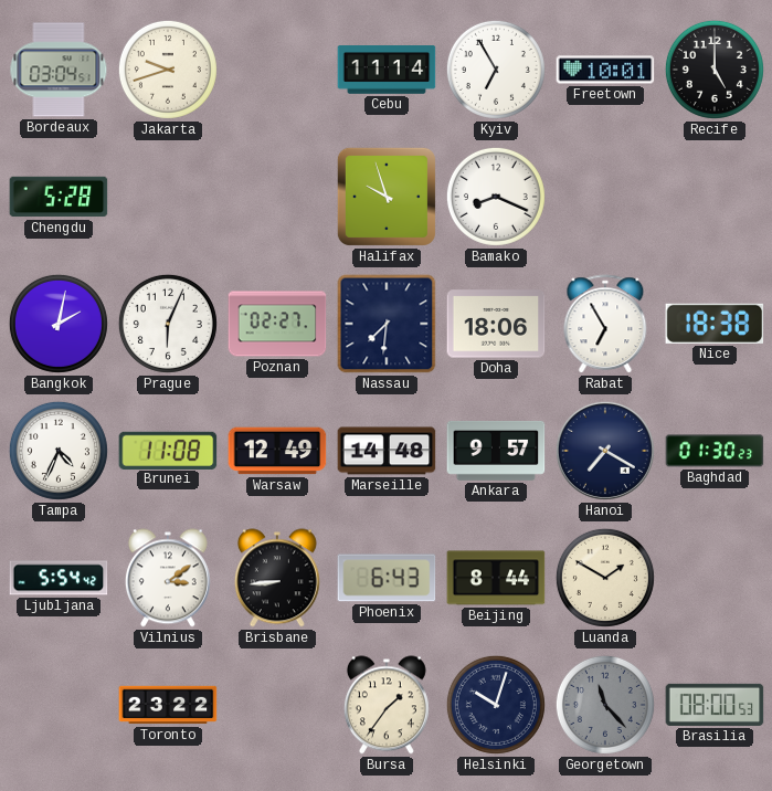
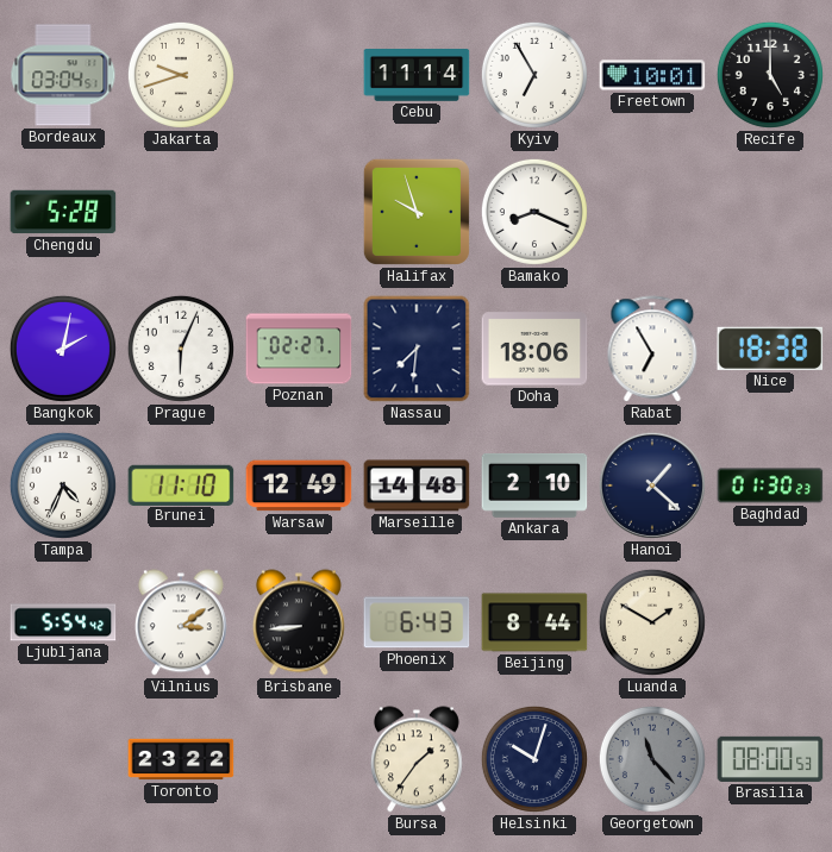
Brunei: 11:08 -> 11:10 (181, 484)
Ankara: 9:57 -> 2:10 (534, 485)
Hanoi: 7:20 -> 1:22 (652, 485)
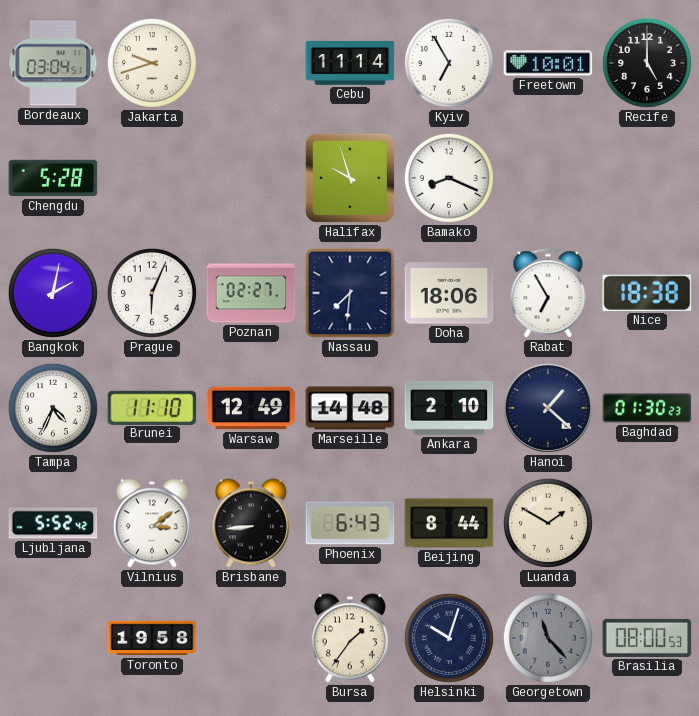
Ljubljana: 5:54 -> 5:52 (53, 523)
Toronto: 23:22 -> 19:58 (152, 638)
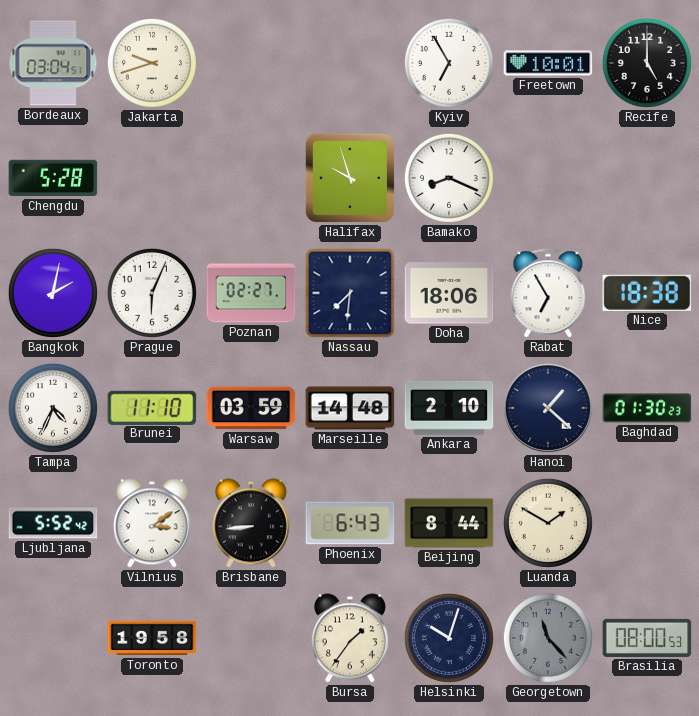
Cebu: 11:14 -> none (350, 64)
Warsaw: 12:49 -> 03:59 (251, 408)
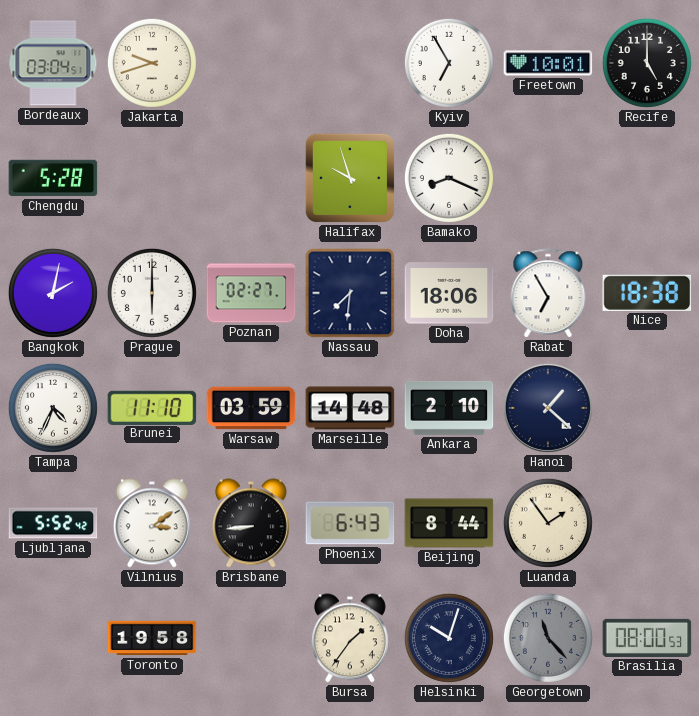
Prague: 6:04 -> 6:00 (152, 293)
Baghdad: 01:30 -> none (647, 408)
Luanda: 1:50 -> 1:54 (548, 523)
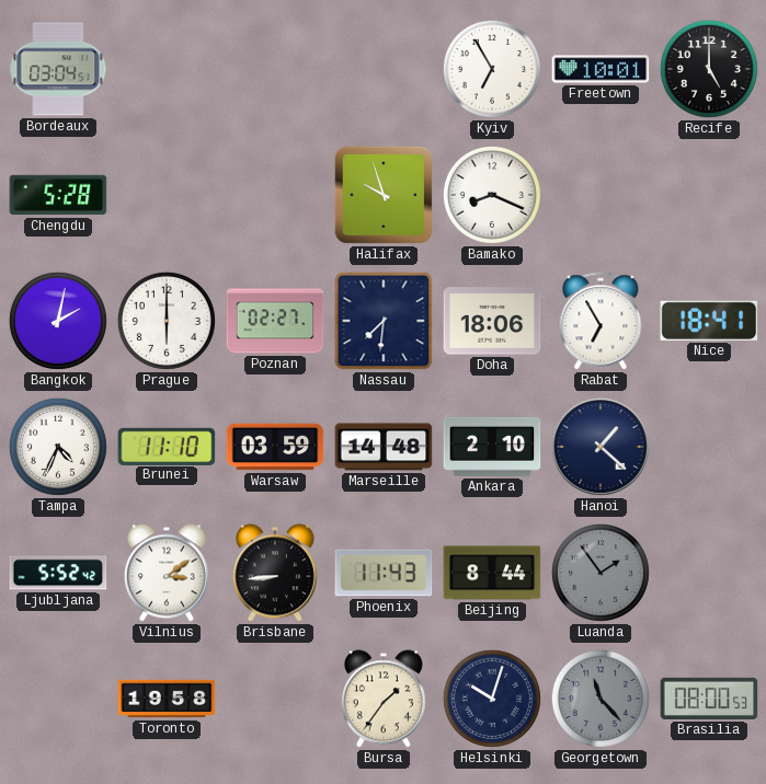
Jakarta: 9:42 -> none (152, 63)
Nice: 18:38 -> 18:41 (709, 321)
Phoenix: 6:43 -> 11:43 (384, 573)
Luanda dial: cream -> grey (601, 573)
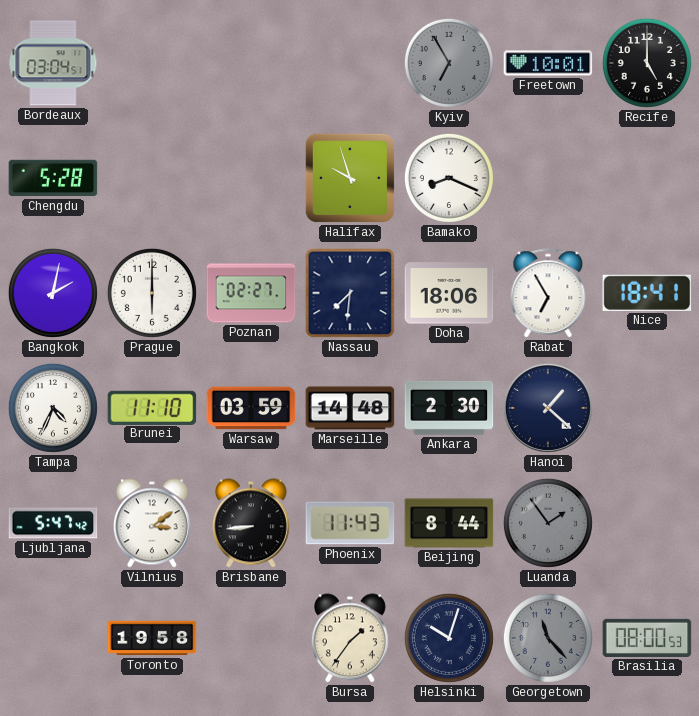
Kyiv dial: white -> grey (449, 63)
Ankara: 2:10 -> 2:30 (449, 408)
Ljubljana: 5:52 -> 5:47 (53, 523)
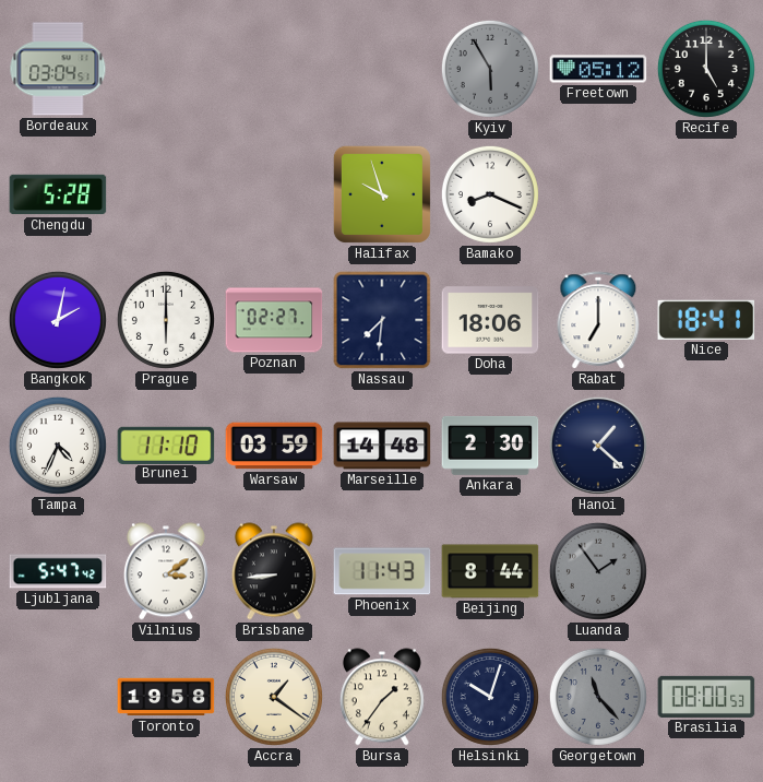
Kyiv: 6:55 -> 5:55 (490, 69)
Freetown: 10:01 -> 05:12 (598, 69)
Rabat: 6:55 -> 7:00 (598, 321)
Accra: none -> 1:21 (274, 697)
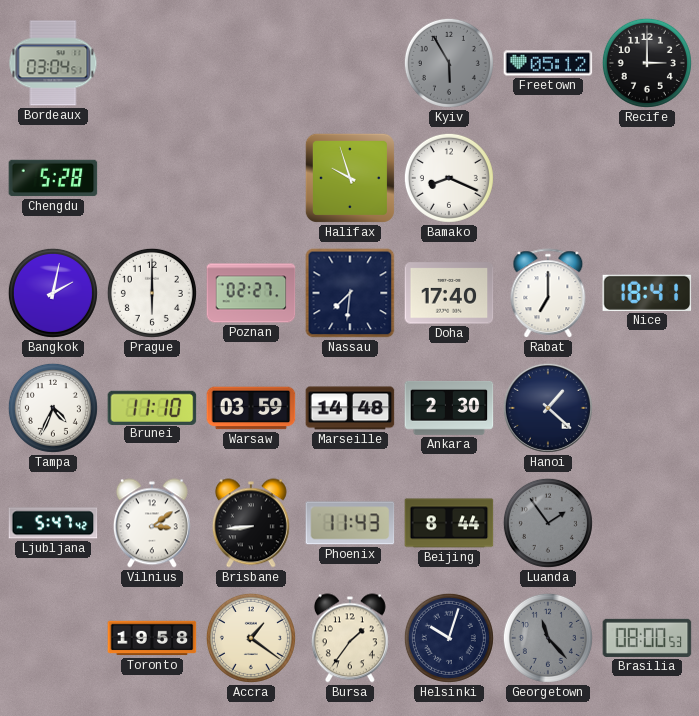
Recife: 5:00 -> 3:00 (647, 63)
Doha: 18:06 -> 17:40 (449, 293)
